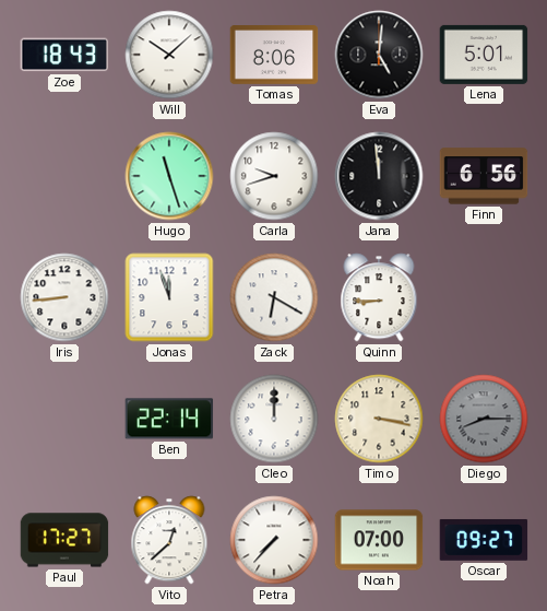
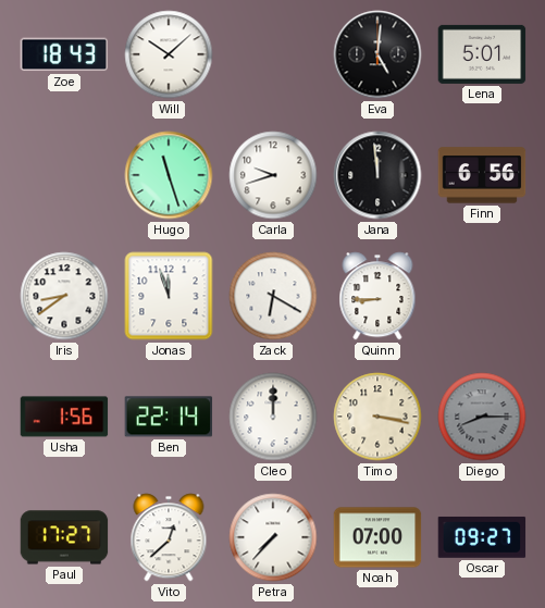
Tomas: 8:06 -> none (274, 55)
Iris: 8:44 -> 8:39 (64, 296)
Usha: none -> 1:56 (64, 417)
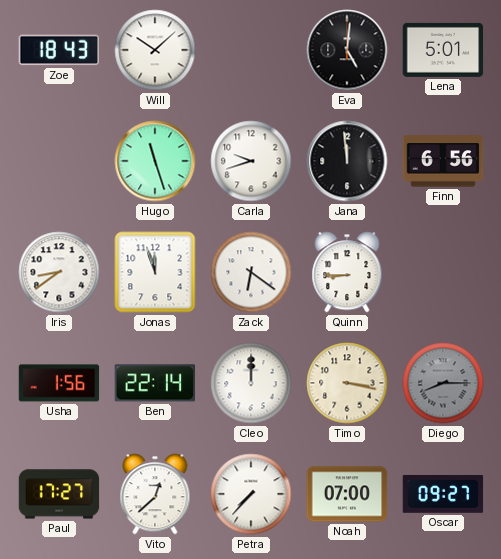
Zack: 6:20 -> 6:21 (251, 272)
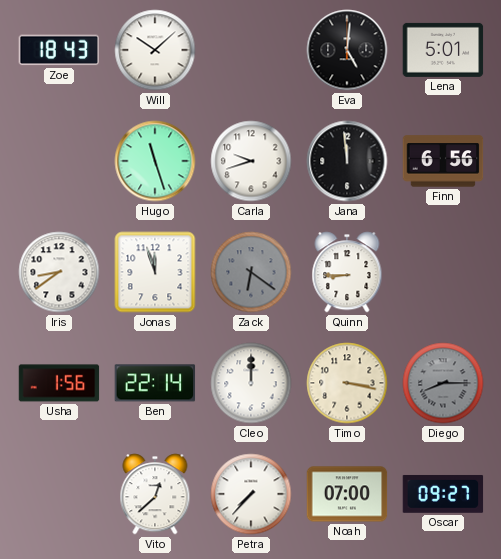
Zack dial: white -> grey (251, 272)
Paul: 17:27 -> none (59, 494)
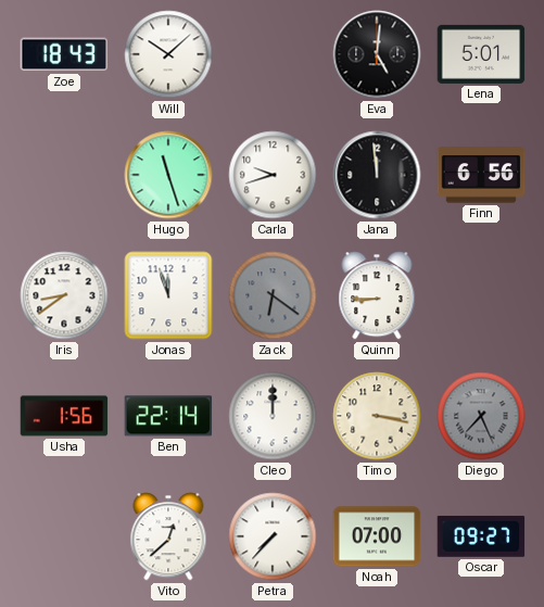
Diego: 8:15 -> 7:26 (481, 416)
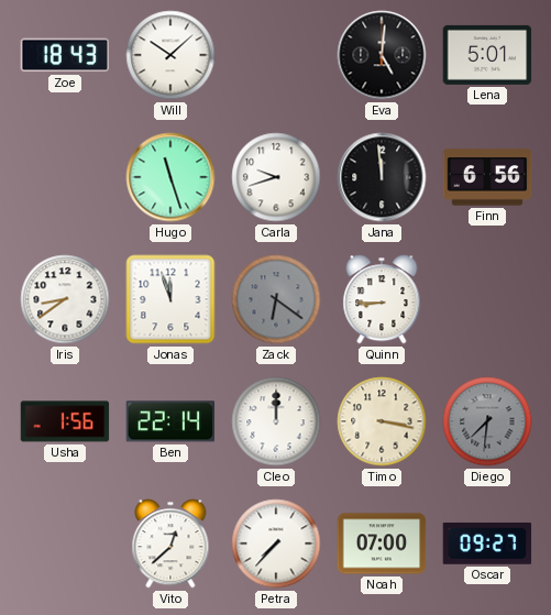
Diego: 7:26 -> 7:31 (487, 421)
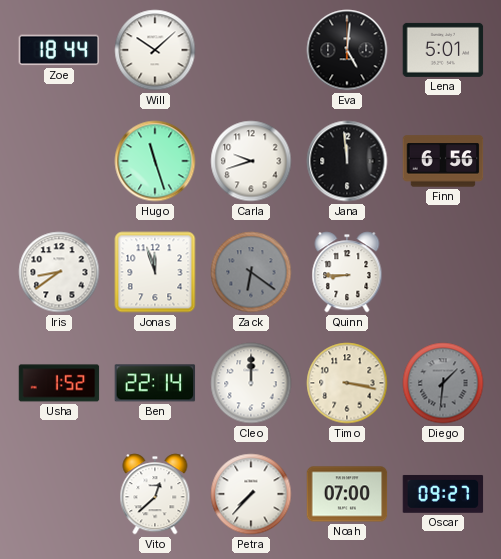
Zoe: 18:43 -> 18:44 (59, 50)
Usha: 1:56 -> 1:52 (59, 383)
Diego: 7:31 -> 1:31 (443, 383)
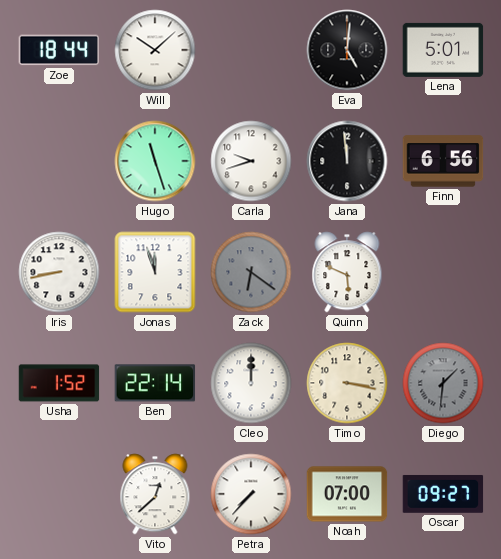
Iris: 8:39 -> 8:43 (59, 272)
Quinn: 8:45 -> 5:49 (347, 272)
